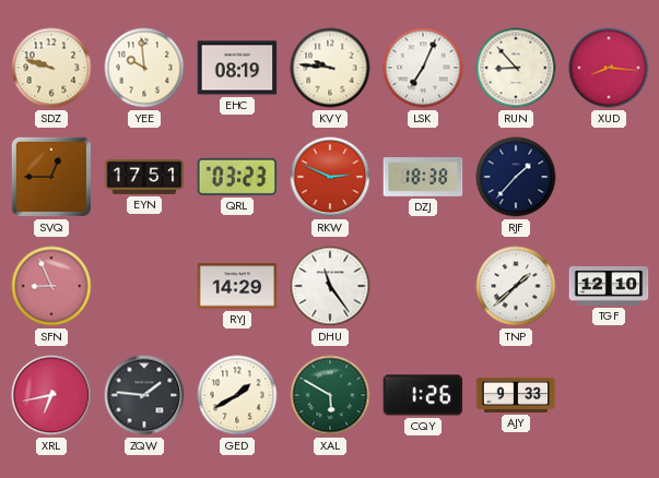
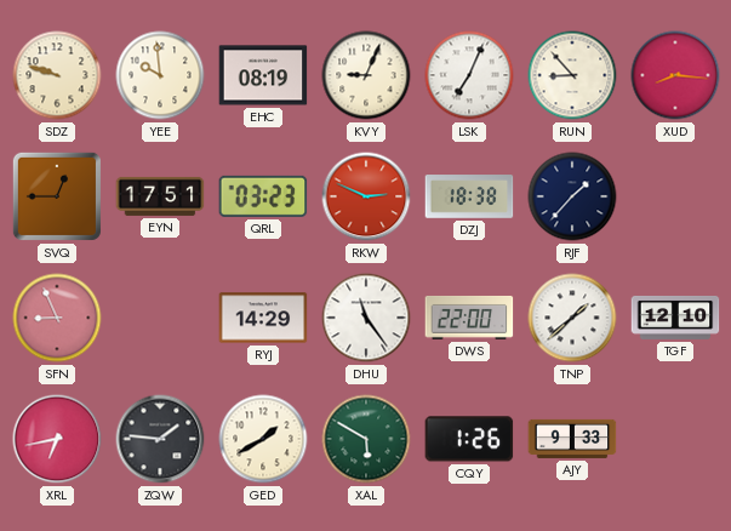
KVY: 9:46 -> 9:04 (366, 75)
DWS: none -> 22:00 (469, 318)
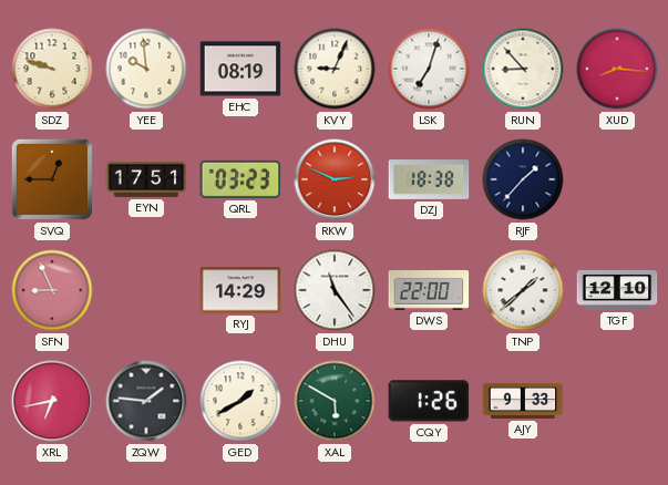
LSK: 7:04 -> 7:03 (429, 69)
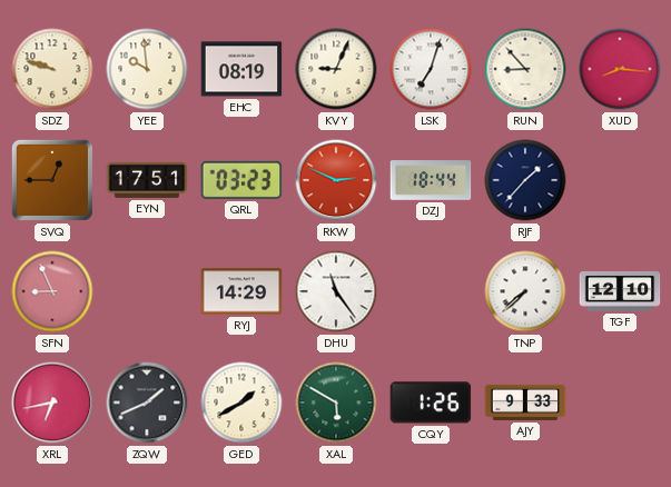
DZJ: 18:38 -> 18:44 (431, 180)
DWS: 22:00 -> none (429, 290)
TNP: 1:38 -> 7:38 (525, 291)
ZQW: 1:46 -> 1:41 (147, 402)
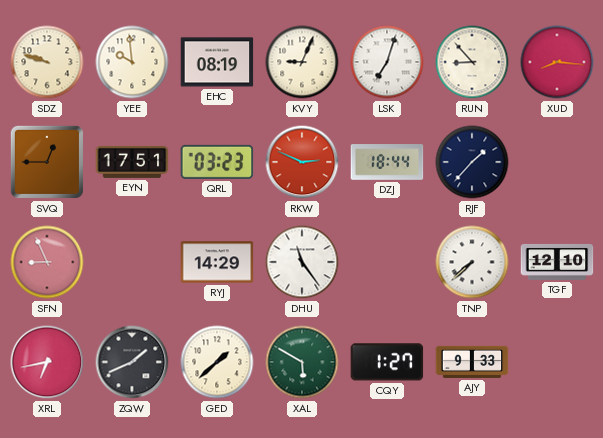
GED: 1:40 -> 1:38 (217, 362)
CQY: 1:26 -> 1:27 (387, 362)
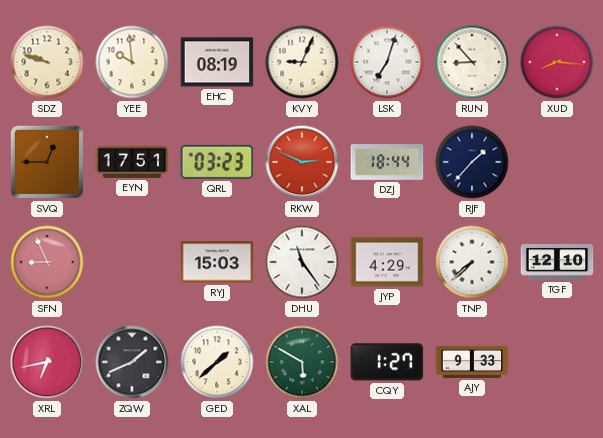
RYJ: 14:29 -> 15:03 (217, 262)
JYP: none -> 4:29 (387, 262)
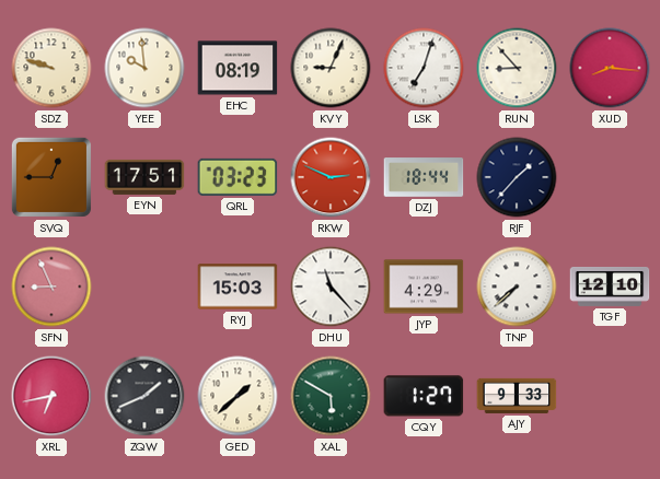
DHU: 11:24 -> 11:23 (331, 287)
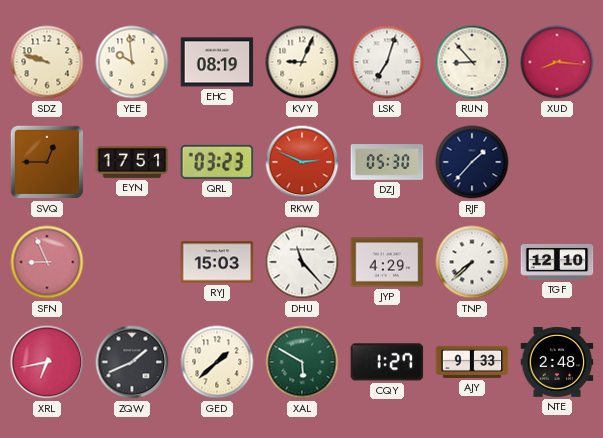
DZJ: 18:44 -> 05:30 (387, 162)
NTE: none -> 2:48 (557, 363)
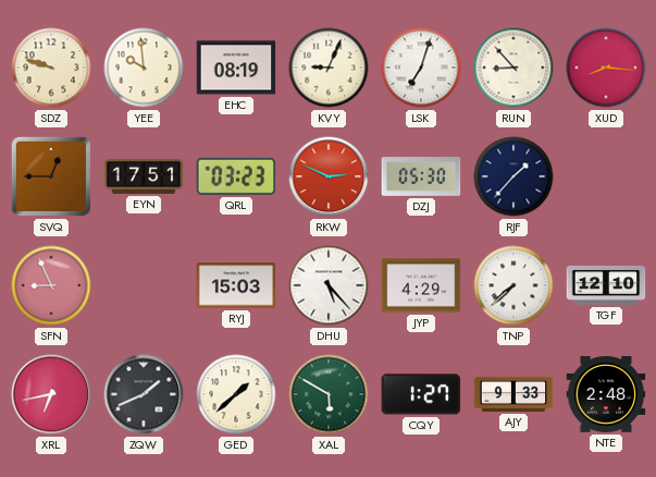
DHU: 11:23 -> 5:23 (329, 285)
